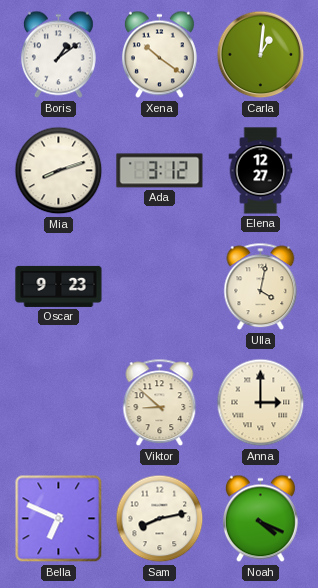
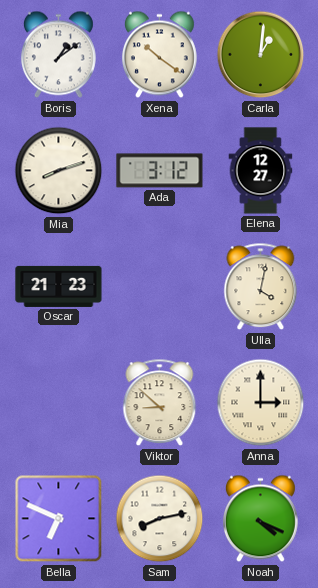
Oscar: 9:23 -> 21:23 (59, 286)
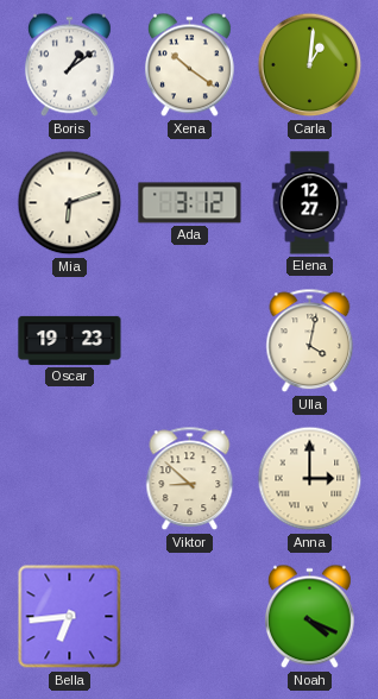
Mia: 8:12 -> 6:12 (70, 203)
Oscar: 21:23 -> 19:23 (70, 340)
Bella: 6:49 -> 6:44 (70, 617)
Sam: 8:13 -> none (160, 519)
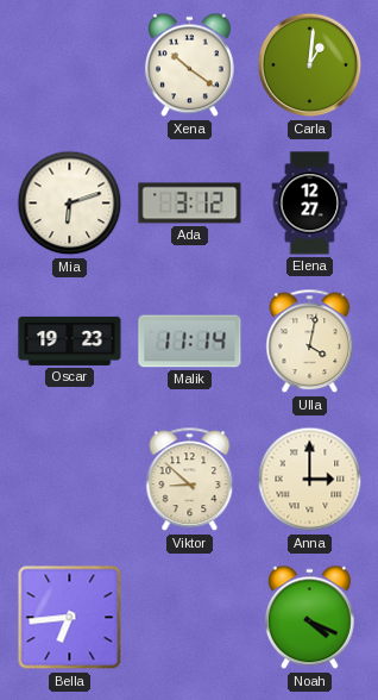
Boris: 1:09 -> none (69, 65)
Malik: none -> 11:14 (190, 342)
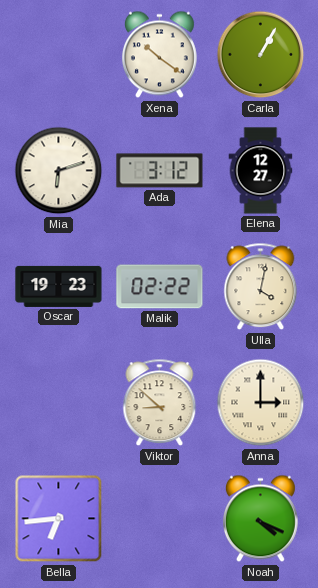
Carla: 1:01 -> 1:05 (261, 55)
Malik: 11:14 -> 02:22 (160, 287)
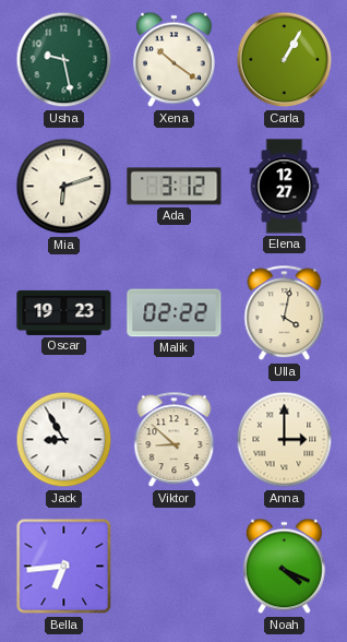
Usha: none -> 9:28 (64, 60)
Jack: none -> 8:55 (64, 440)
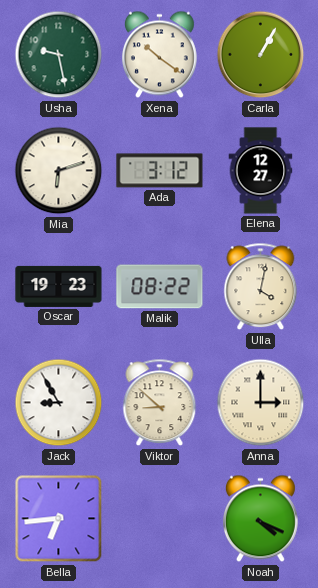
Malik: 02:22 -> 08:22 (160, 287)
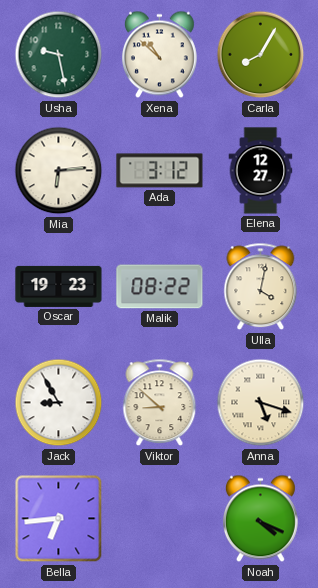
Xena: 10:21 -> 10:52 (159, 55)
Carla: 1:05 -> 8:05 (261, 55)
Mia: 6:12 -> 6:14 (59, 171)
Anna: 3:00 -> 5:18 (261, 403)
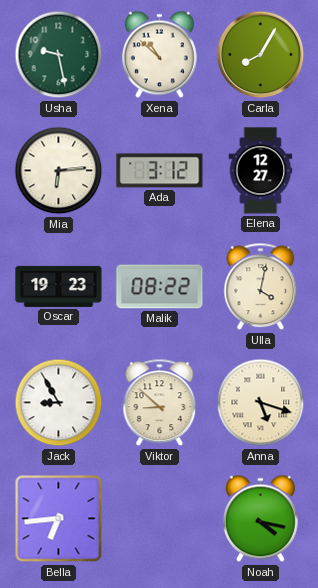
Noah: 4:19 -> 4:17 (260, 519)
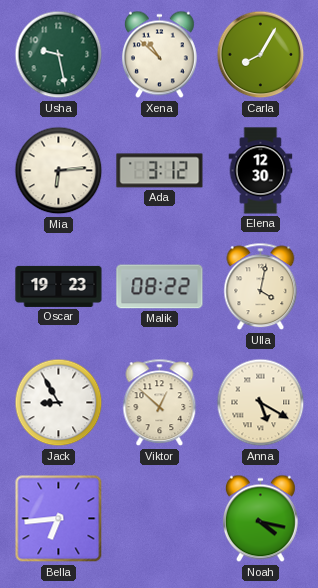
Elena: 12:27 -> 12:30 (261, 171)
Viktor: 8:52 -> 12:52 (160, 403)
Anna: 5:18 -> 5:20 (261, 403)
